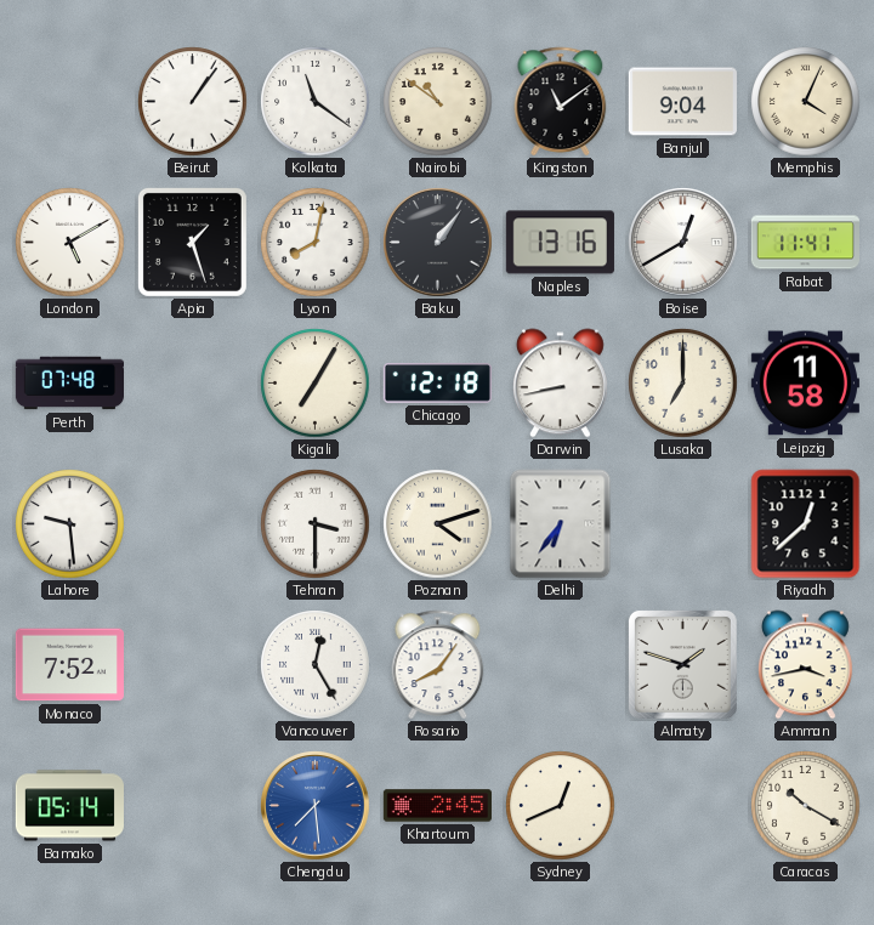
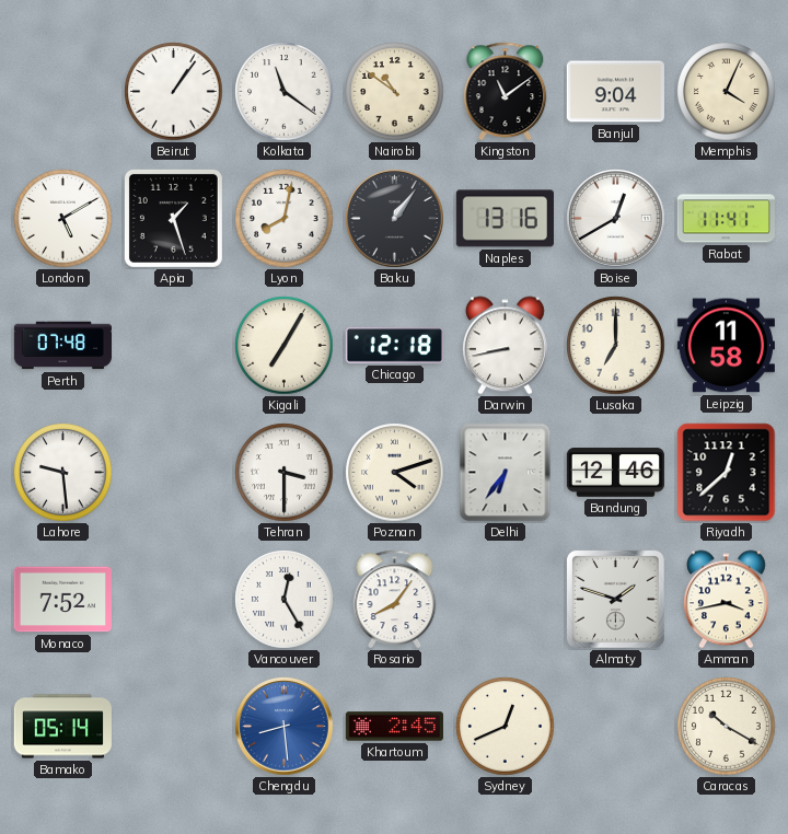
Bandung: none -> 12:46 (615, 473)
Chengdu: 7:29 -> 8:29 (285, 727)
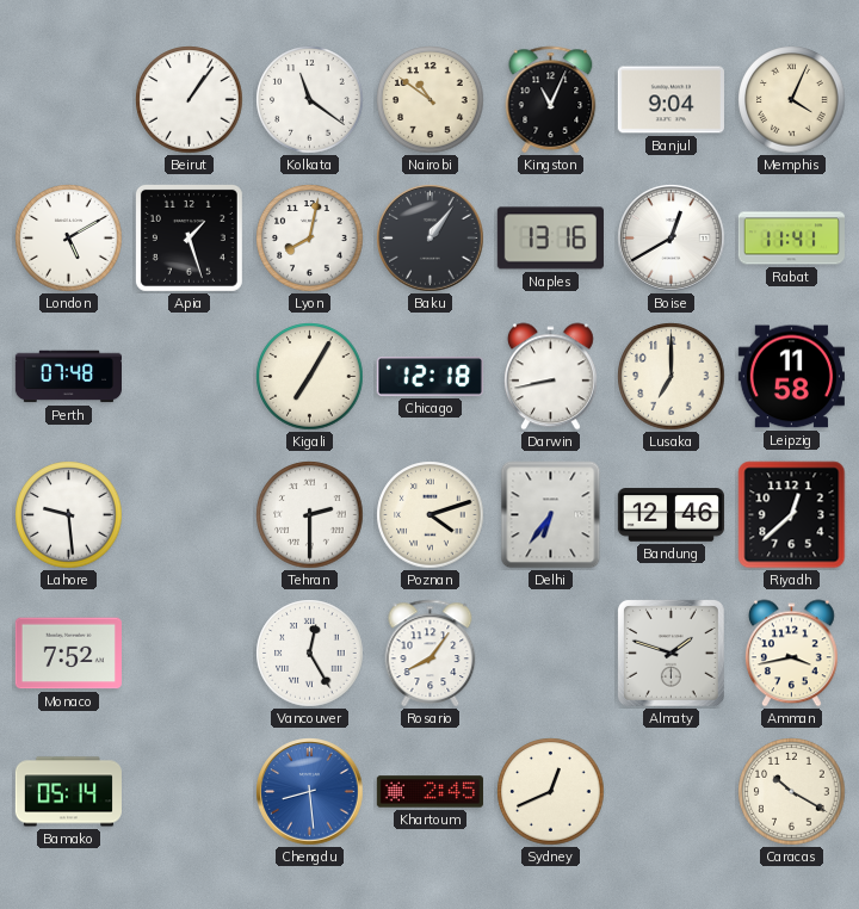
Kingston: 11:09 -> 11:04 (551, 99)
Tehran: 3:30 -> 2:30 (310, 515)
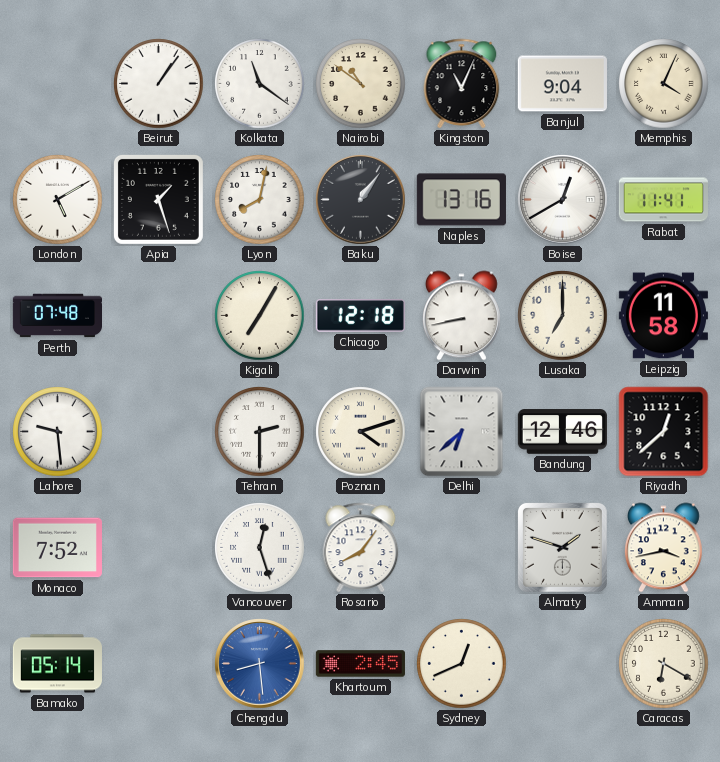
Delhi: 6:36 -> 6:38 (462, 432)
Vancouver: 12:25 -> 12:27 (260, 548)
Caracas: 10:20 -> 6:20 (664, 664)
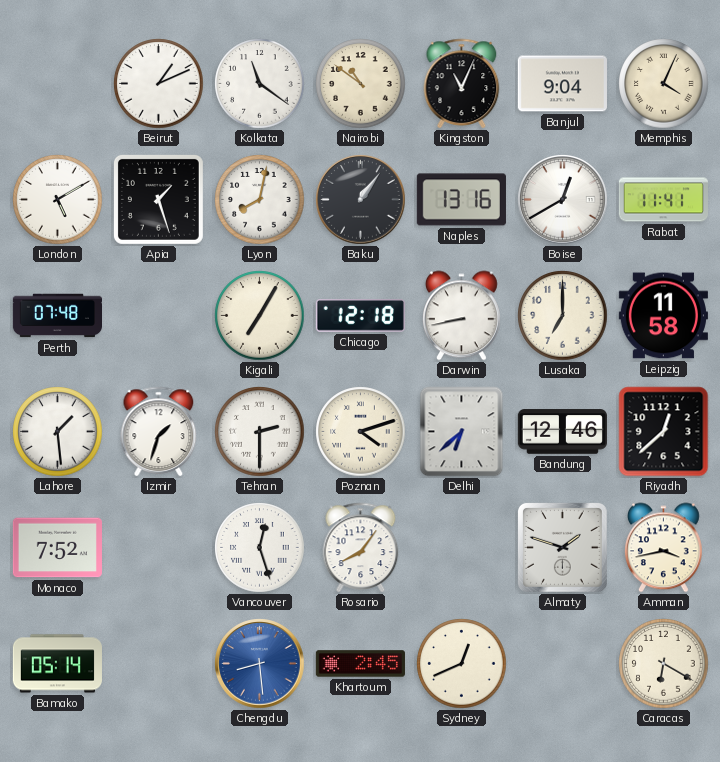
Beirut: 1:06 -> 1:11 (159, 84)
Lahore: 9:29 -> 1:29 (58, 432)
Izmir: none -> 1:33 (159, 431)
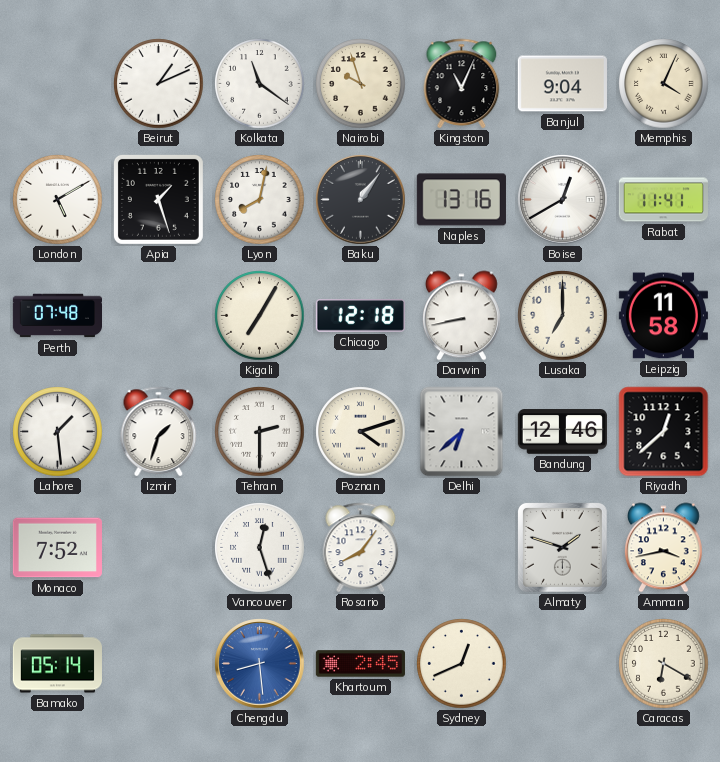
Nairobi: 10:51 -> 9:57 (361, 84)
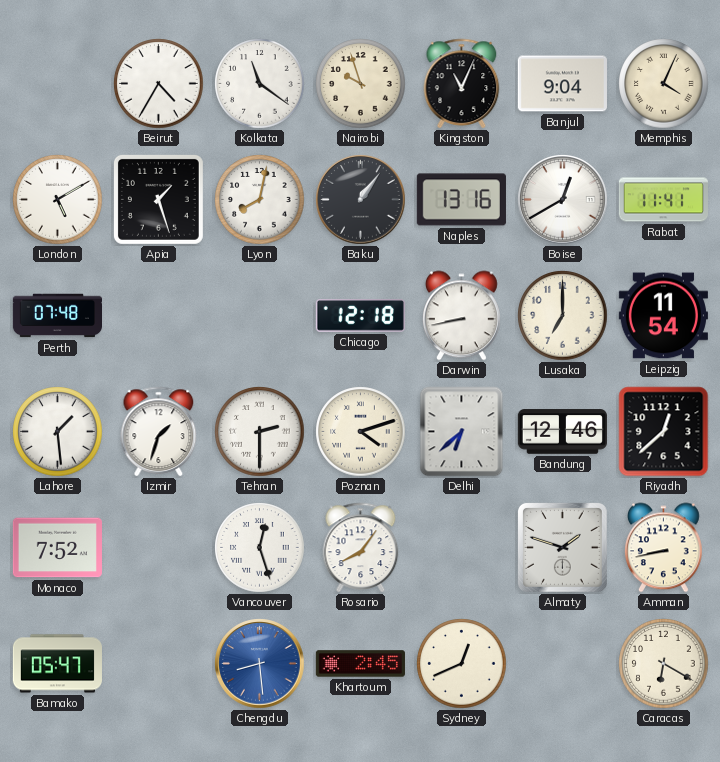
Beirut: 1:11 -> 4:35 (159, 84)
Kigali: 7:05 -> none (260, 316)
Leipzig: 11:58 -> 11:54 (663, 316)
Amman: 3:43 -> 8:43 (663, 548)
Bamako: 05:14 -> 05:47 (57, 664)
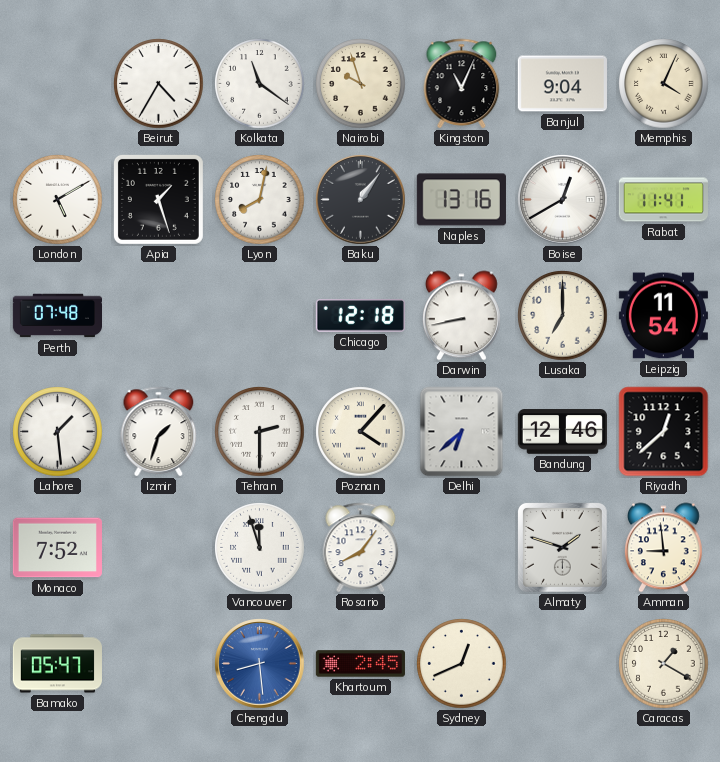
Poznan: 4:12 -> 4:07 (361, 432)
Vancouver: 12:27 -> 11:57 (260, 548)
Amman: 8:43 -> 8:59 (663, 548)
Caracas: 6:20 -> 1:20 (664, 664)
